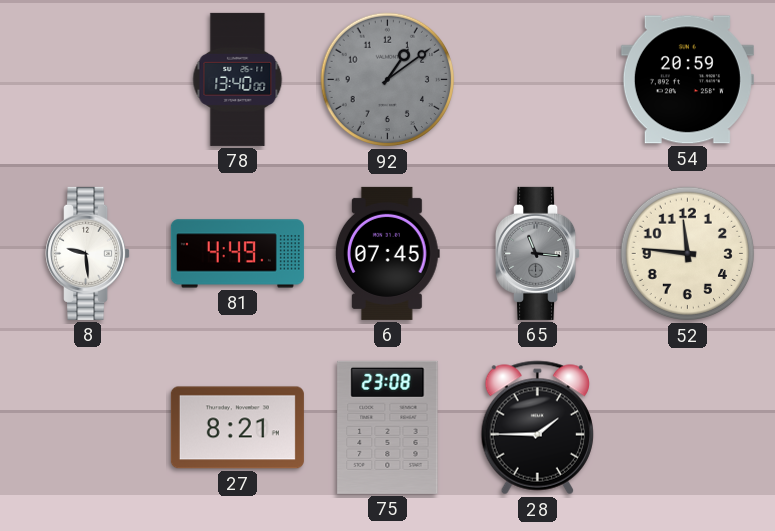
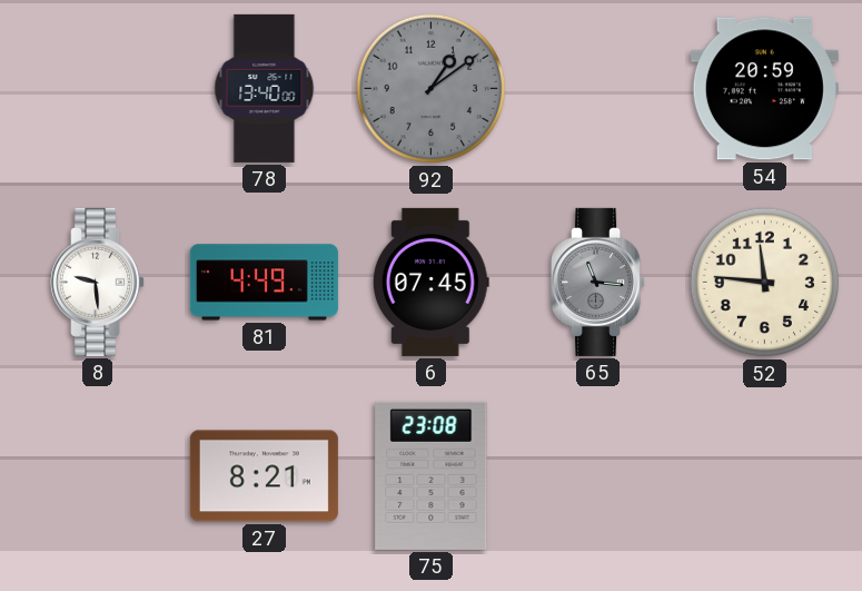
28: 1:45 -> none (537, 428)
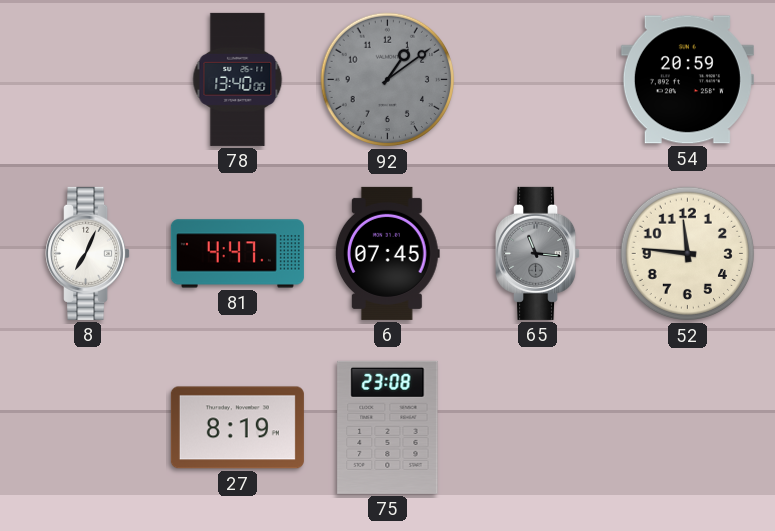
8: 9:29 -> 7:04 (88, 253)
81: 4:49 -> 4:47 (237, 254)
27: 8:21 -> 8:19 (237, 428)
